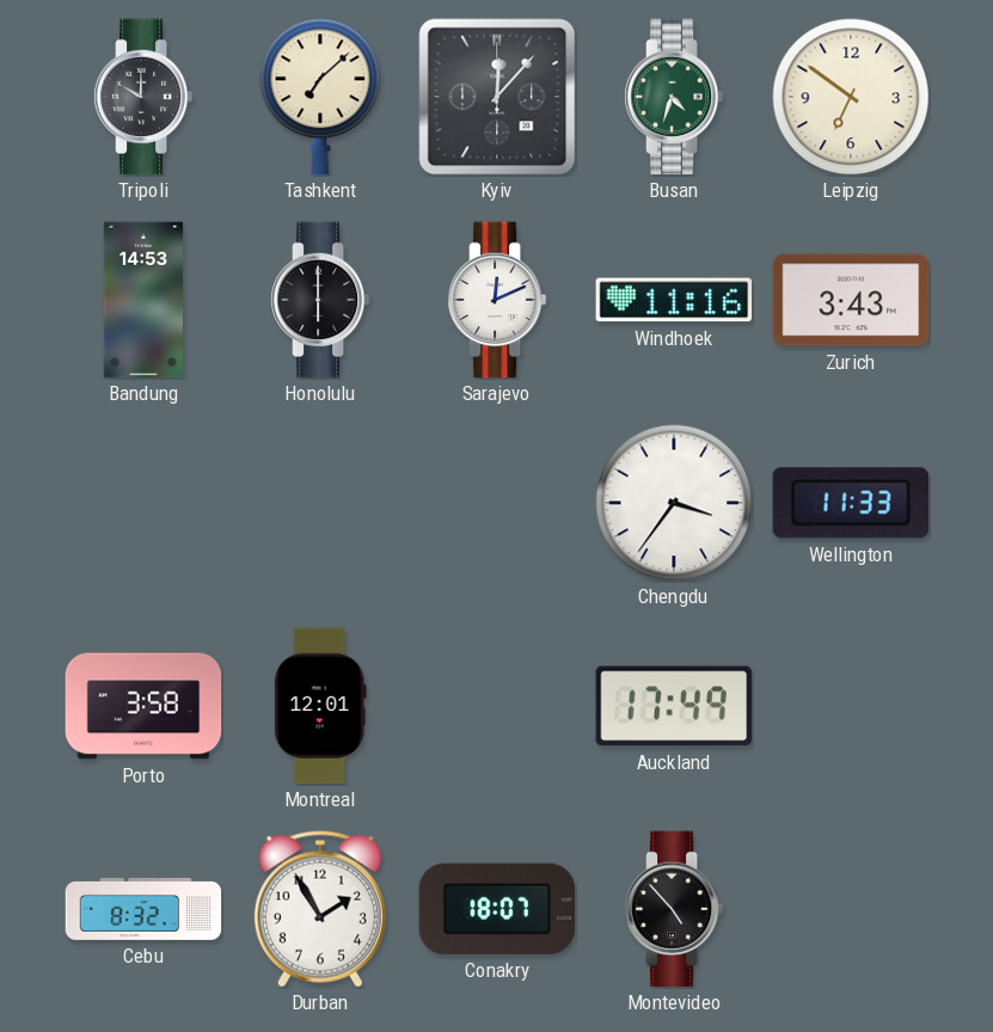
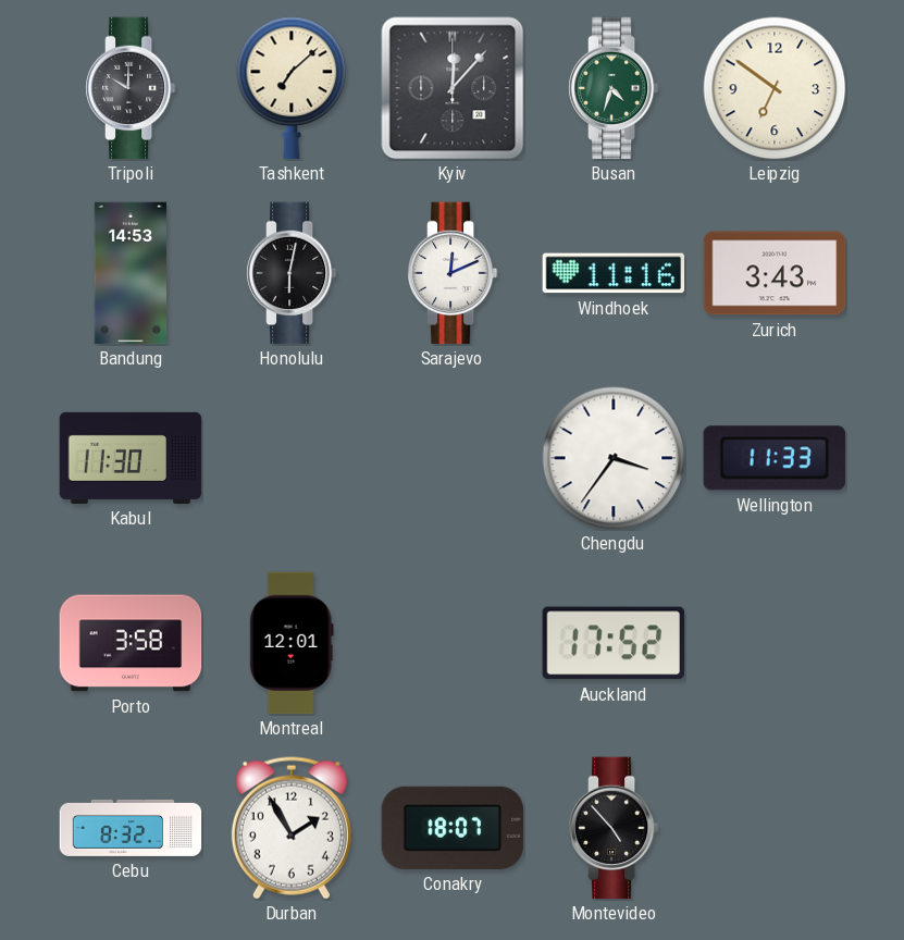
Honolulu: 6:00 -> 6:02 (292, 273)
Kabul: none -> 11:30 (131, 458)
Auckland: 17:49 -> 17:52 (614, 643)
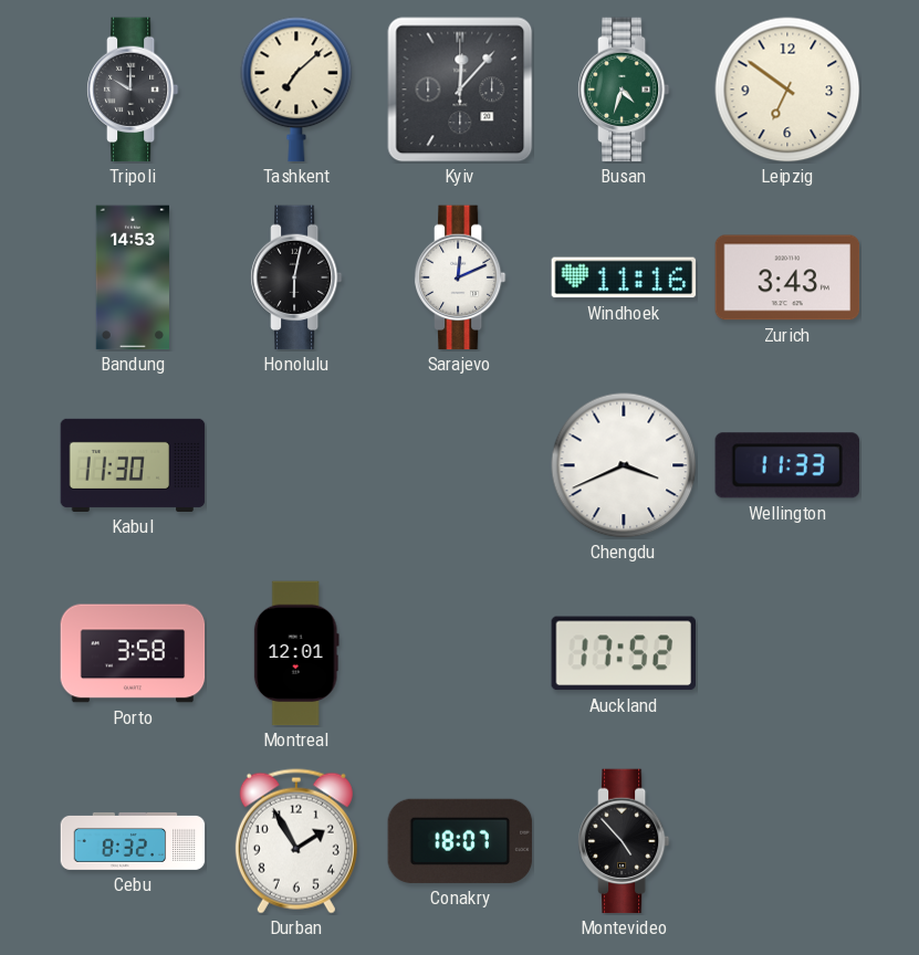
Chengdu: 3:36 -> 3:41 (624, 465)
